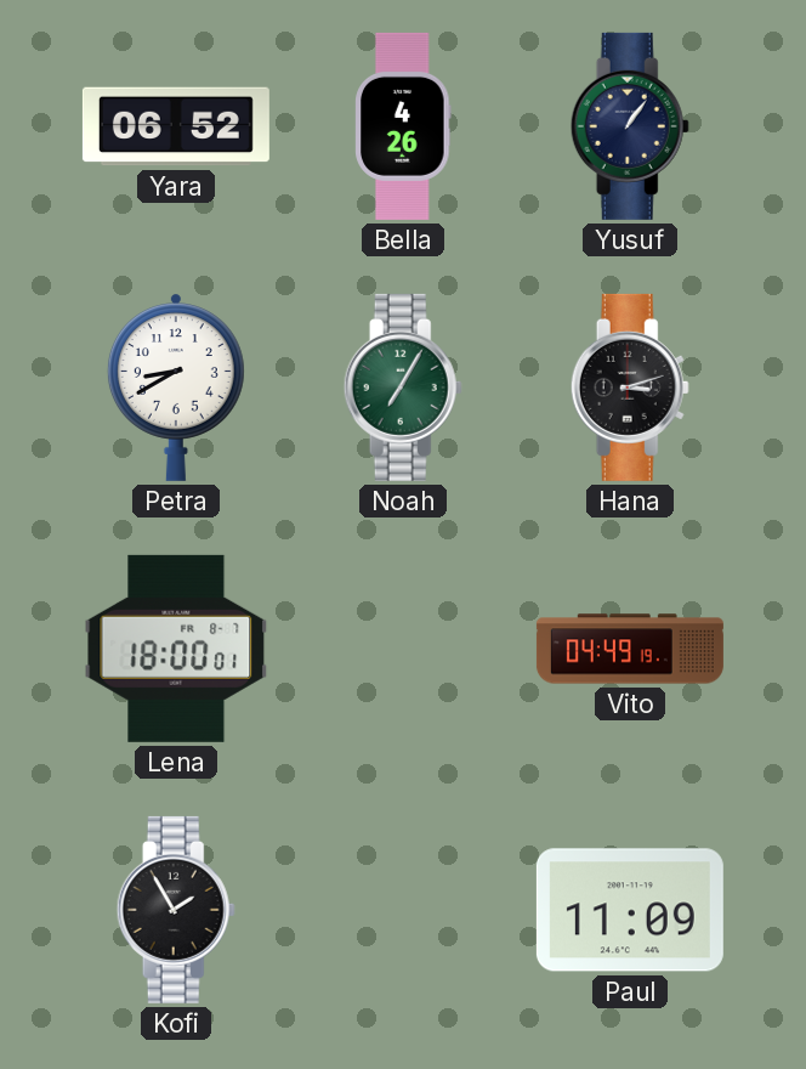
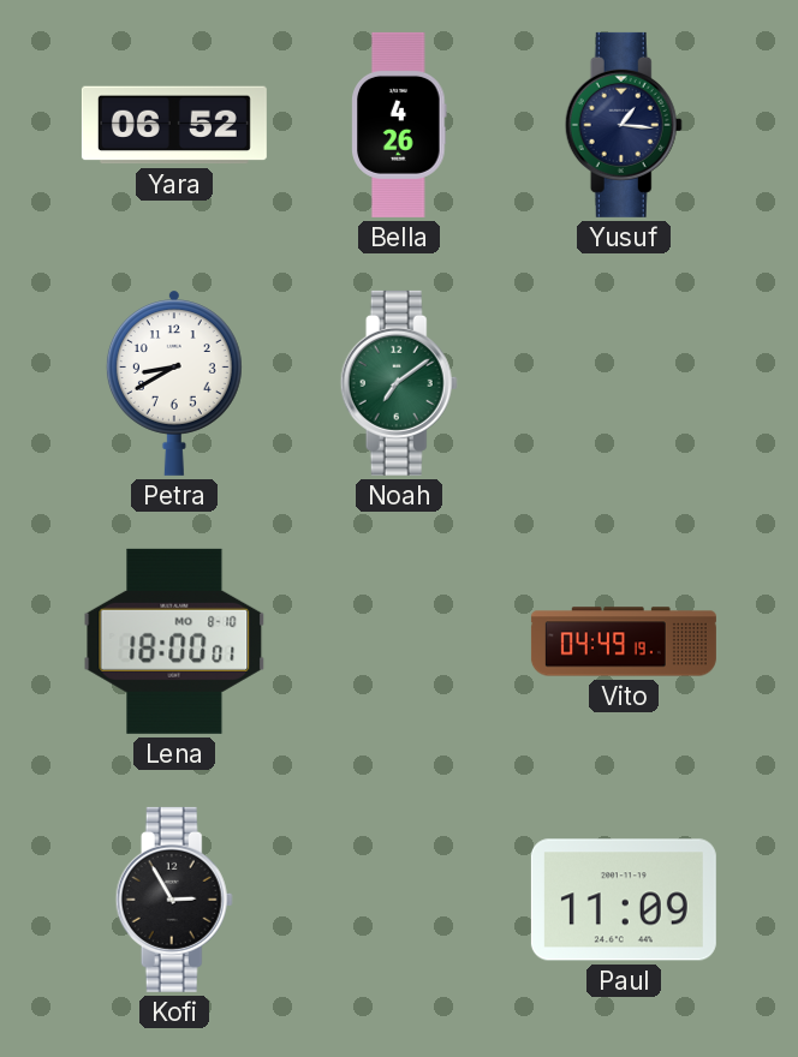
Yusuf: 1:06 -> 1:16 (624, 125)
Noah: 7:05 -> 7:09 (399, 383)
Hana: 3:12 -> none (630, 388)
Lena date: FR 8-7 -> MO 8-10 (174, 641)
Kofi: 1:55 -> 2:55 (174, 900)
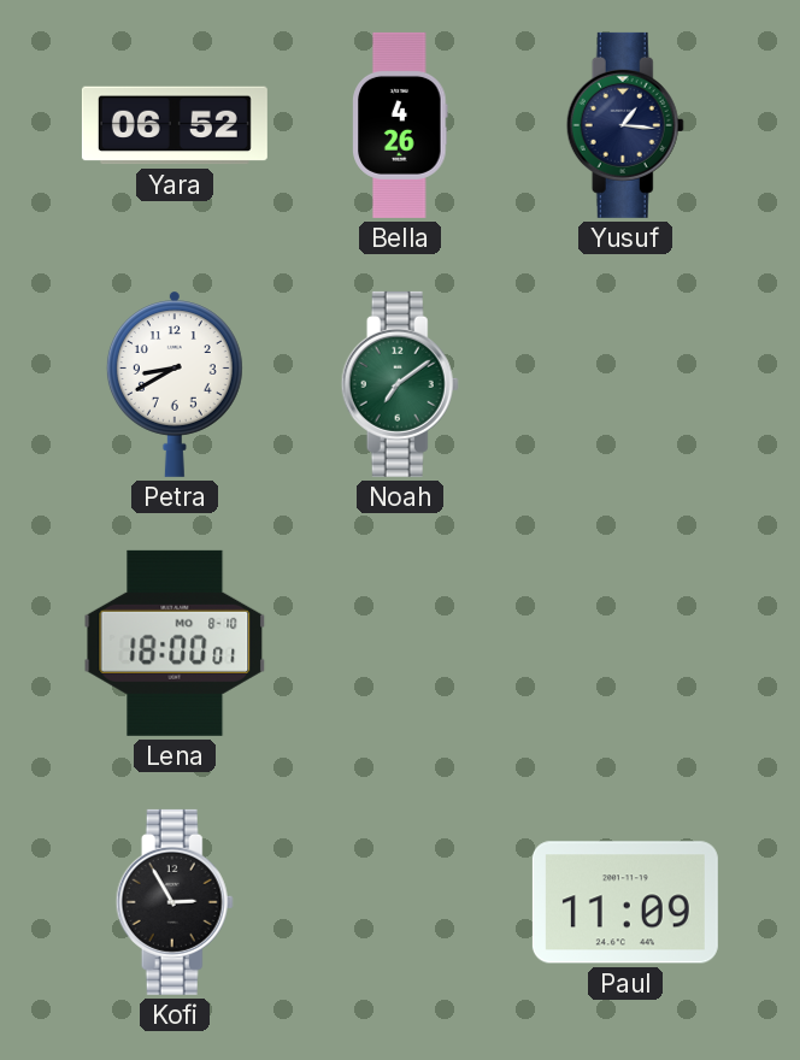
Vito: 04:49 -> none (624, 641)
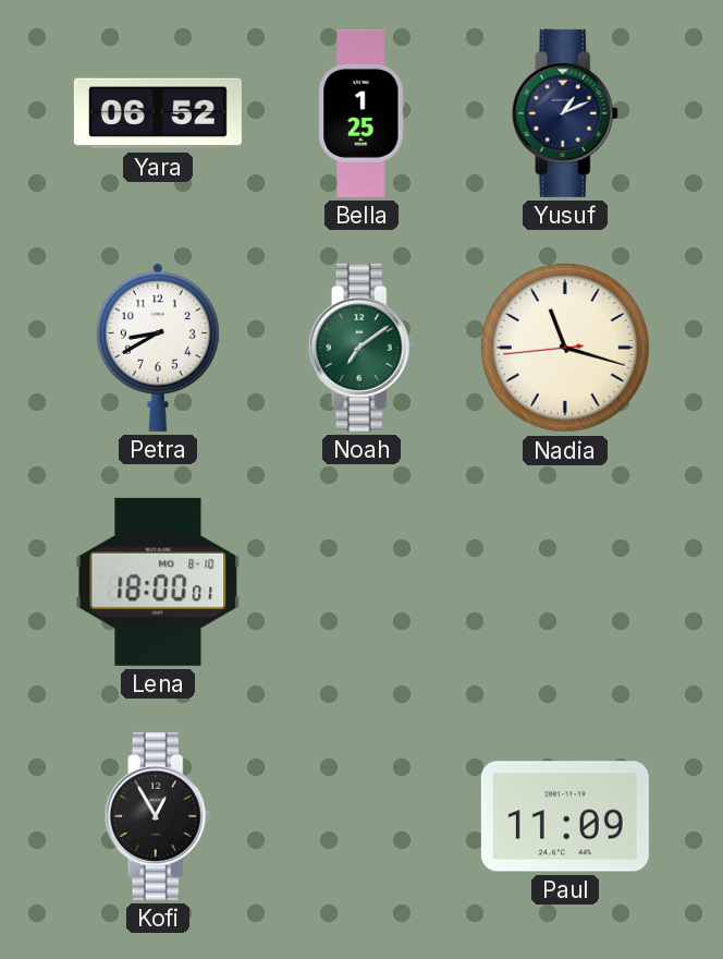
Bella: 4:26 -> 1:25 (361, 113)
Yusuf: 1:16 -> 1:11 (565, 113)
Nadia: none -> 11:17 (565, 348)
Kofi: 2:55 -> 12:55 (158, 816)
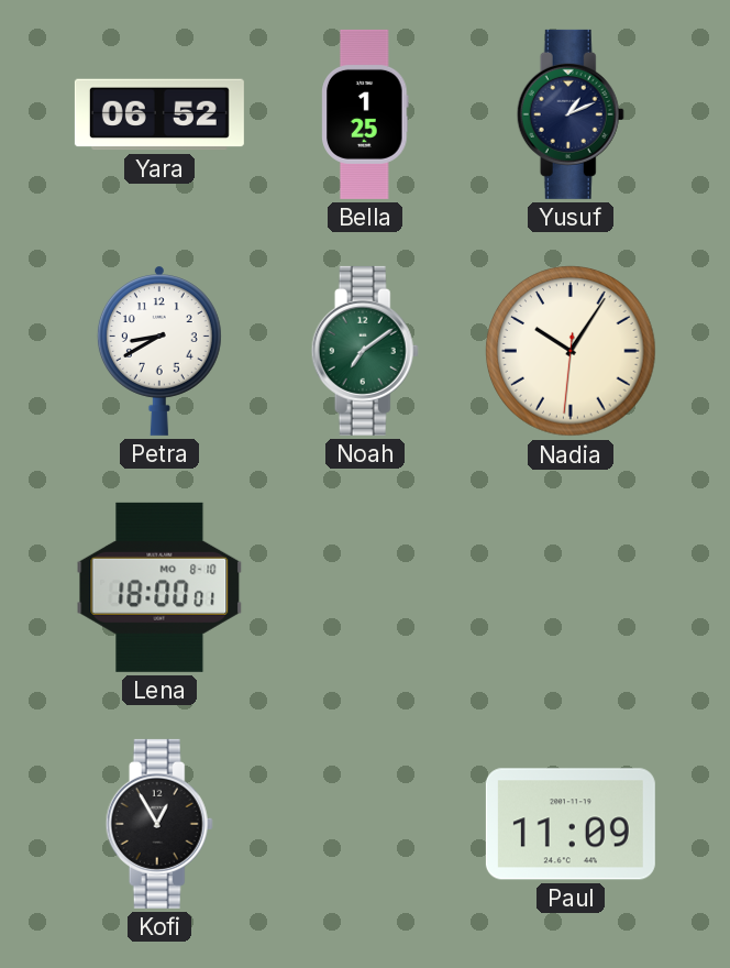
Nadia: 11:17 -> 10:05 (571, 351)
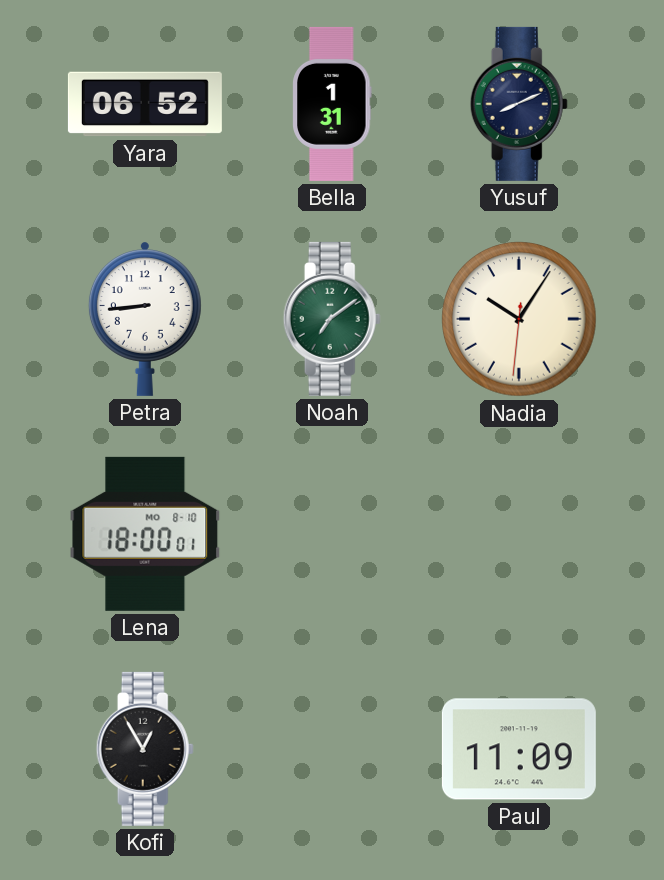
Bella: 1:25 -> 1:31 (332, 104)
Yusuf: 1:11 -> 8:11 (519, 104)
Petra: 8:40 -> 8:44 (145, 319)
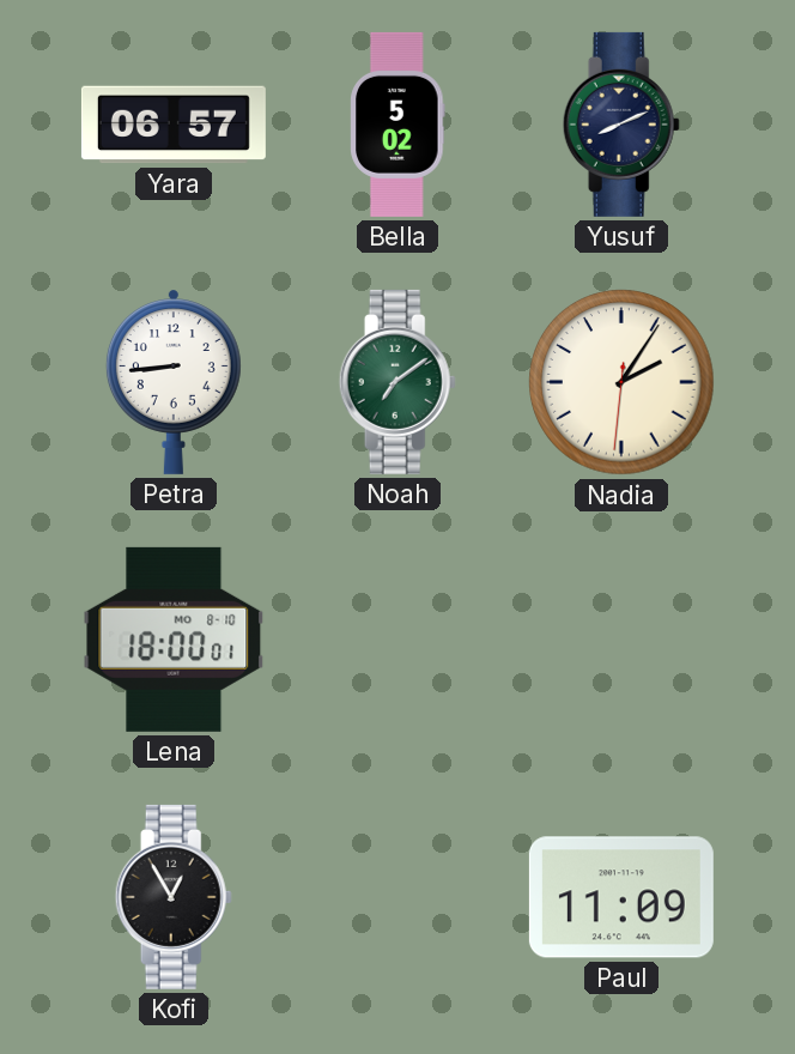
Yara: 06:52 -> 06:57 (174, 125)
Bella: 1:31 -> 5:02 (397, 125)
Nadia: 10:05 -> 2:05 (621, 382)
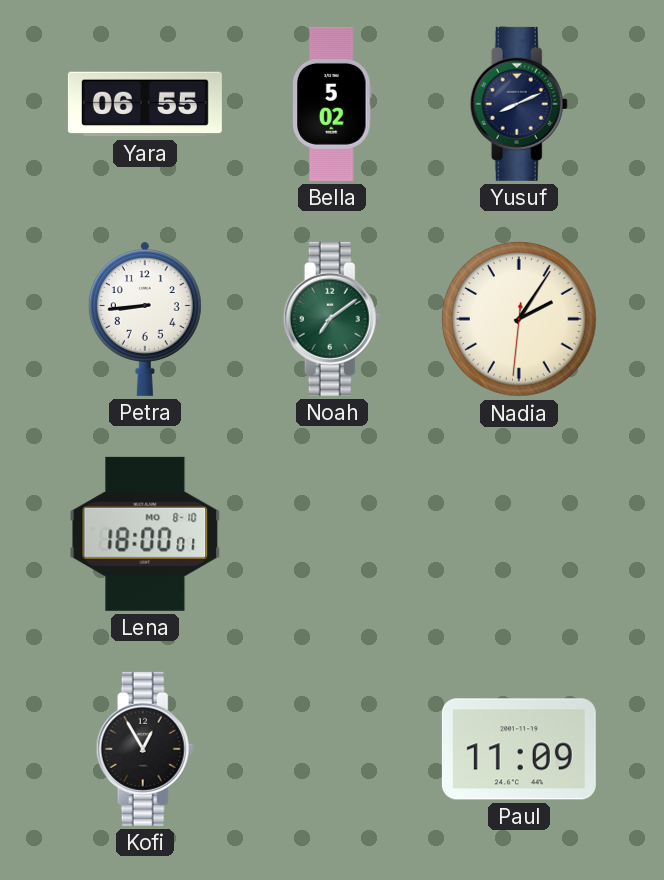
Yara: 06:57 -> 06:55 (145, 104)
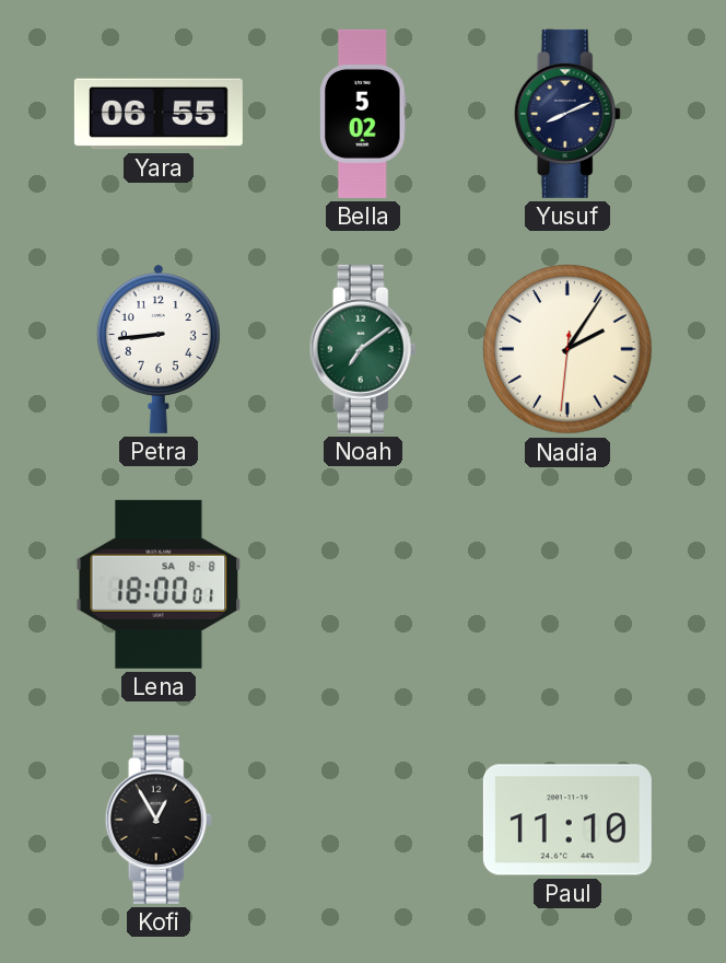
Lena date: MO 8-10 -> SA 8-8 (159, 584)
Paul: 11:09 -> 11:10 (567, 820)
